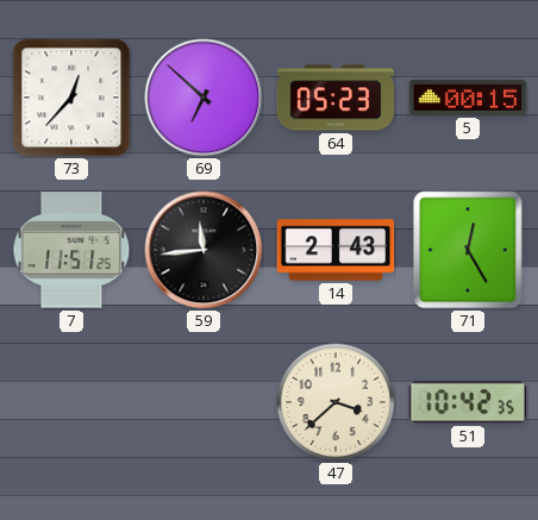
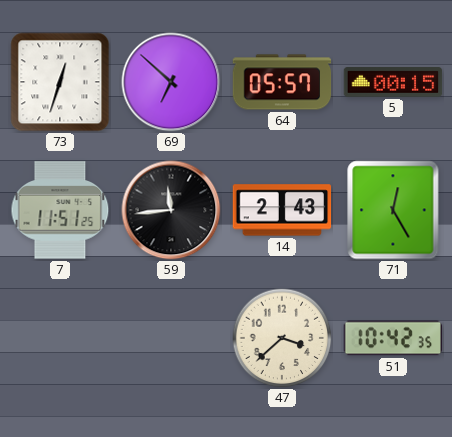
73: 12:37 -> 12:33 (60, 82)
64: 05:23 -> 05:57 (282, 82)
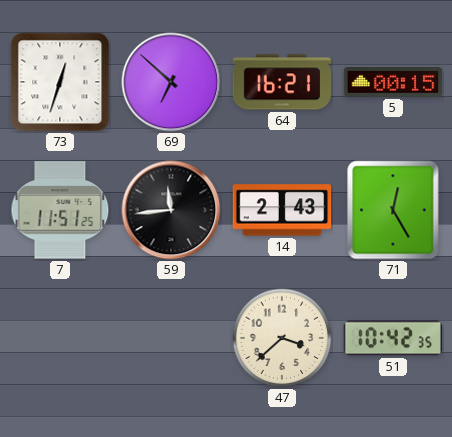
64: 05:57 -> 16:21 (282, 82)
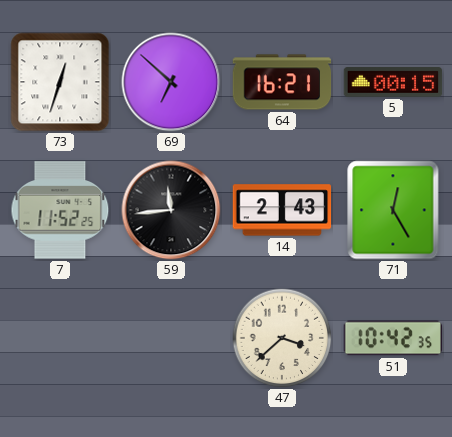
7: 11:51 -> 11:52 (60, 210)
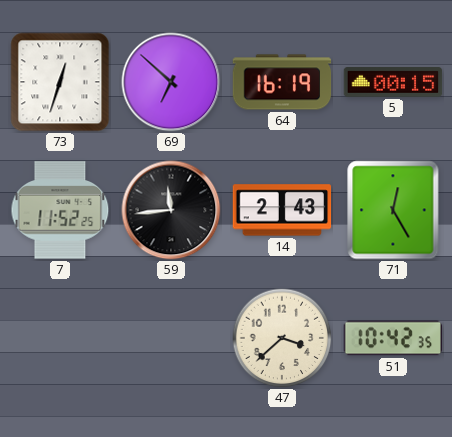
64: 16:21 -> 16:19 (282, 82)
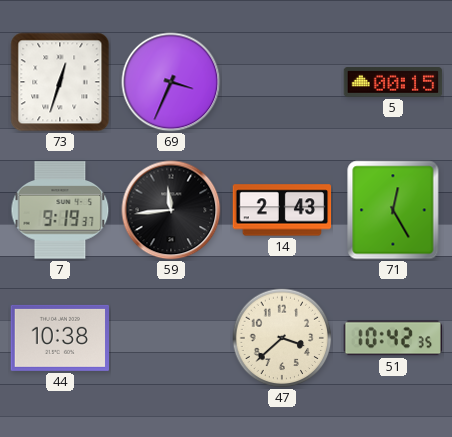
69: 6:52 -> 3:34 (171, 82)
64: 16:19 -> none (282, 82)
7: 11:52 -> 9:19 (60, 210)
44: none -> 10:38 (60, 338)
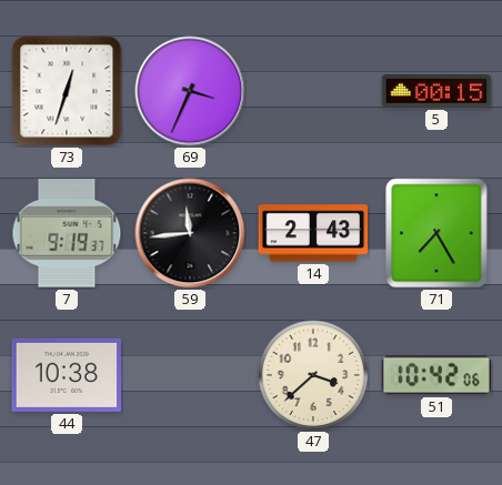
71: 12:25 -> 7:25 (436, 233)
51: 10:42:35 -> 10:42:06 (436, 375)
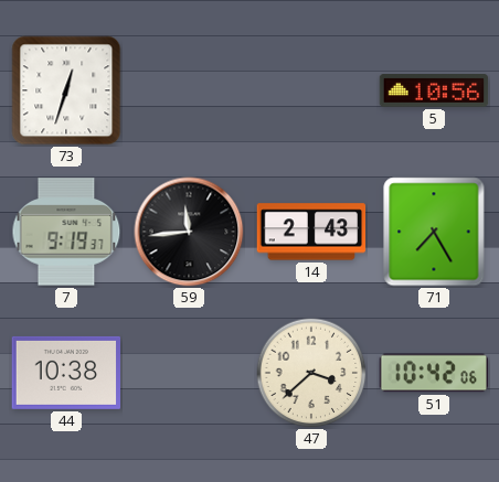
69: 3:34 -> none (190, 91)
5: 00:15 -> 10:56 (434, 90)
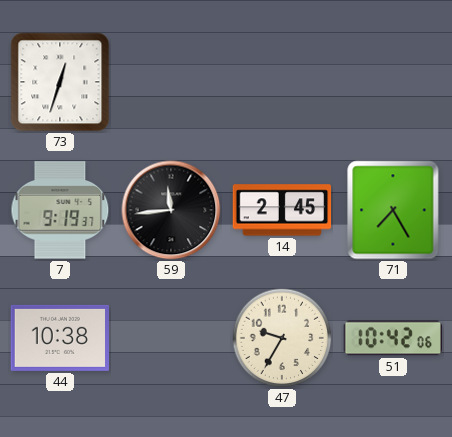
5: 10:56 -> none (434, 90)
14: 2:43 -> 2:45 (282, 210)
47: 3:38 -> 9:35 (282, 338)
